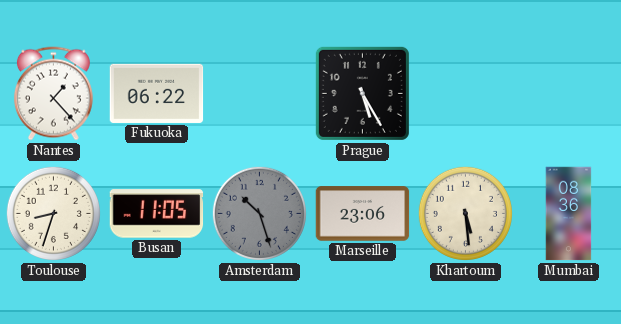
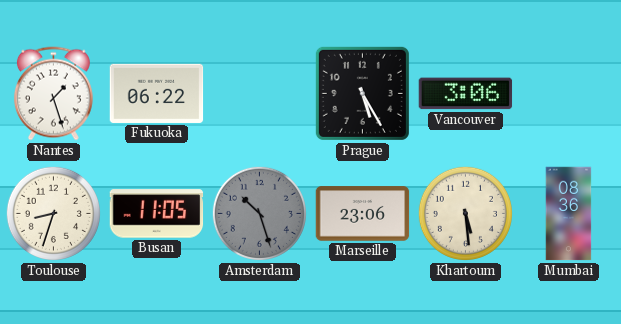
Nantes: 1:23 -> 1:27 (53, 94)
Vancouver: none -> 3:06 (466, 94)
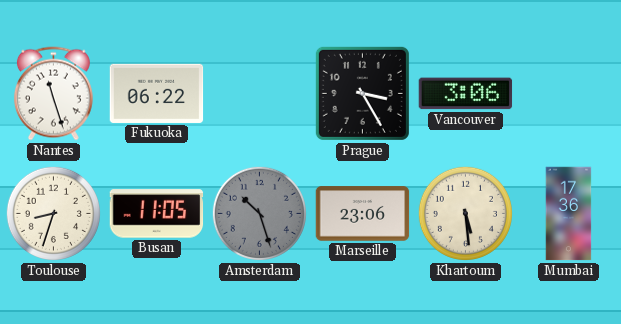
Nantes: 1:27 -> 11:27 (53, 94)
Prague: 5:25 -> 3:25 (362, 93)
Mumbai: 08:36 -> 17:36 (569, 214)
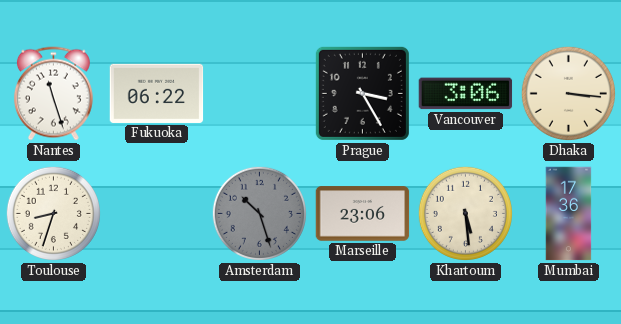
Dhaka: none -> 3:16 (568, 93)
Busan: 11:05 -> none (157, 214)
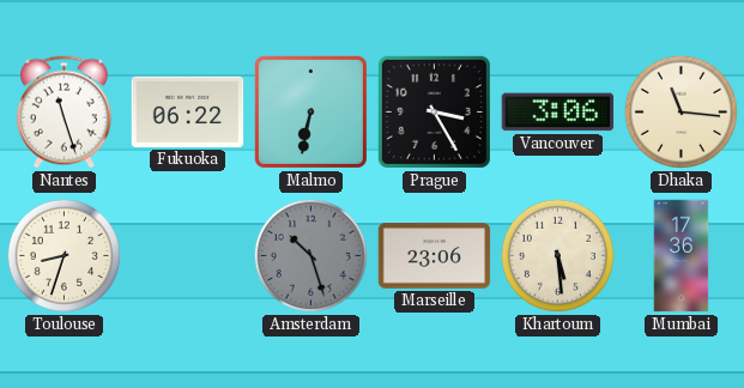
Malmo: none -> 6:32 (310, 111)
Dhaka: 3:16 -> 11:16 (681, 111)
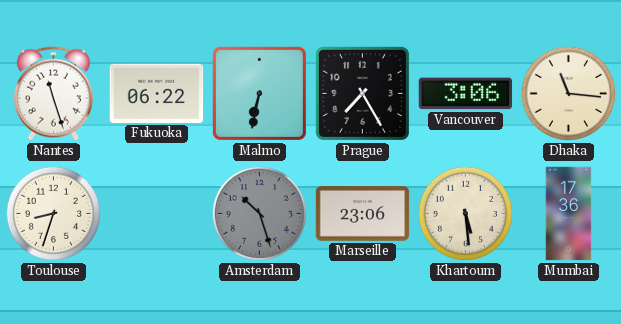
Prague: 3:25 -> 7:25 (362, 93)
